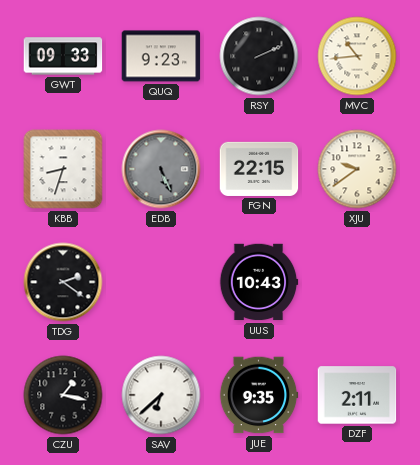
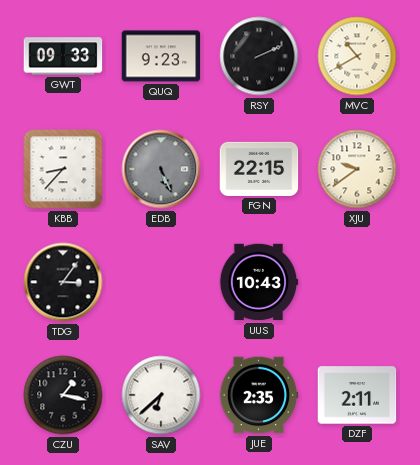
MVC: 10:44 -> 10:40 (357, 56)
KBB: 8:33 -> 8:37 (63, 169)
TDG: 2:21 -> 3:06 (63, 282)
JUE: 9:35 -> 2:35 (259, 395)
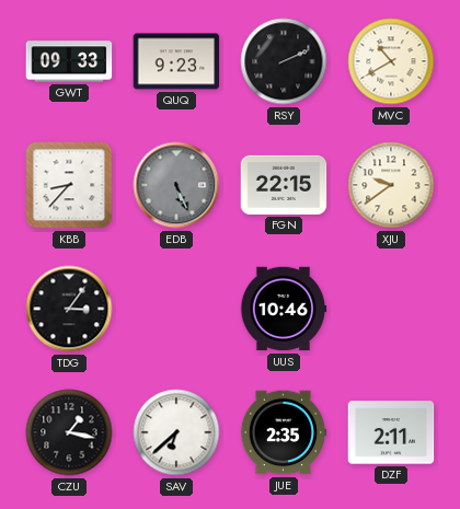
UUS: 10:43 -> 10:46 (284, 309)
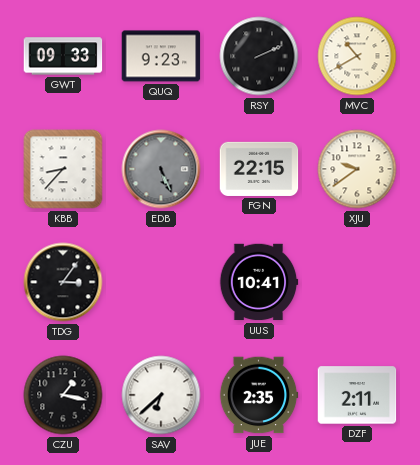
UUS: 10:46 -> 10:41 (259, 282)
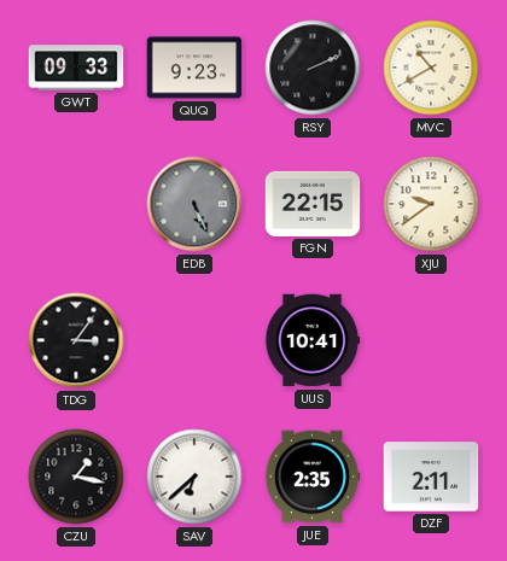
KBB: 8:37 -> none (63, 169)
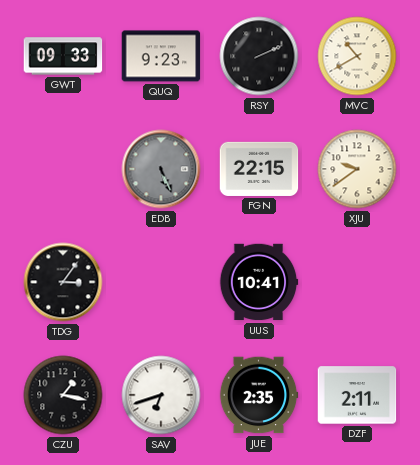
SAV: 6:38 -> 6:42 (161, 395)
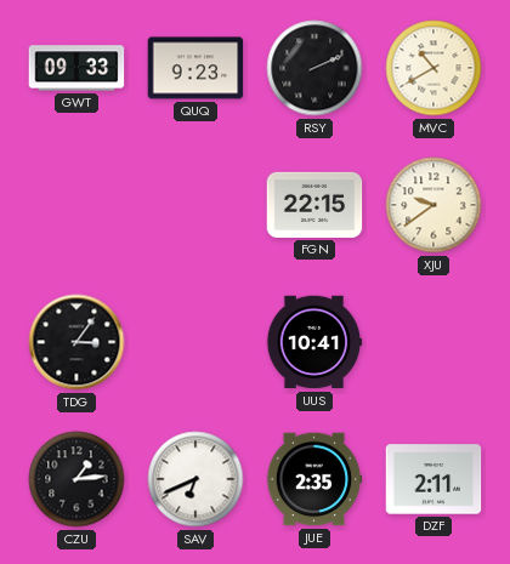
EDB: 5:26 -> none (161, 169)
CZU: 1:17 -> 1:14 (76, 479)
SAV: 6:42 -> 6:41 (195, 479)
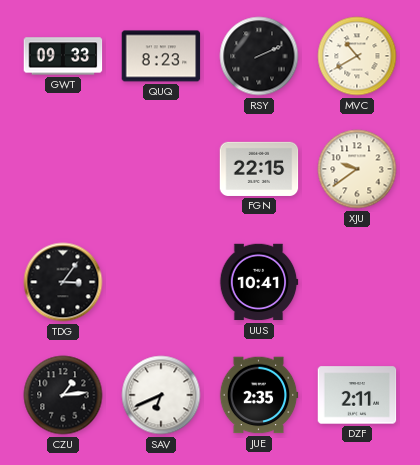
QUQ: 9:23 -> 8:23 (161, 56)
